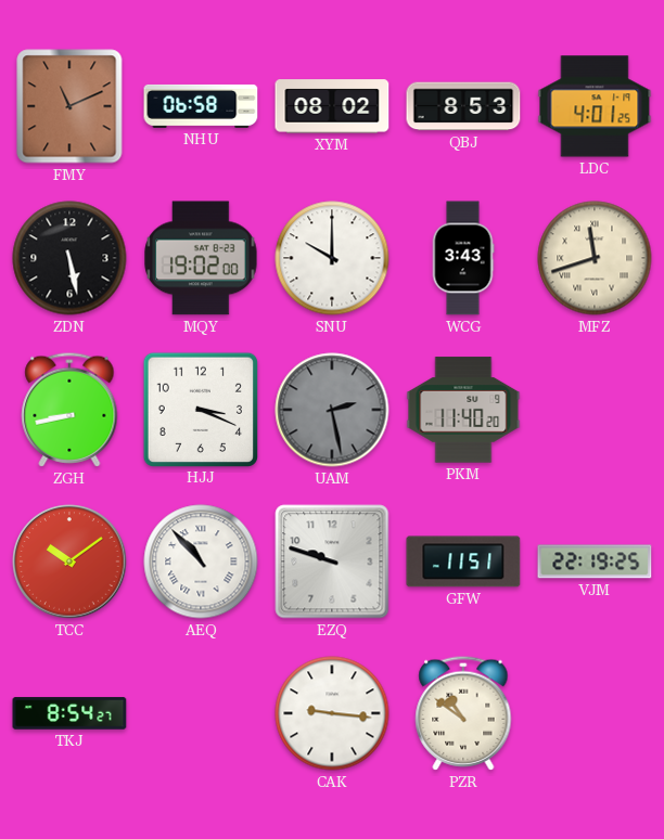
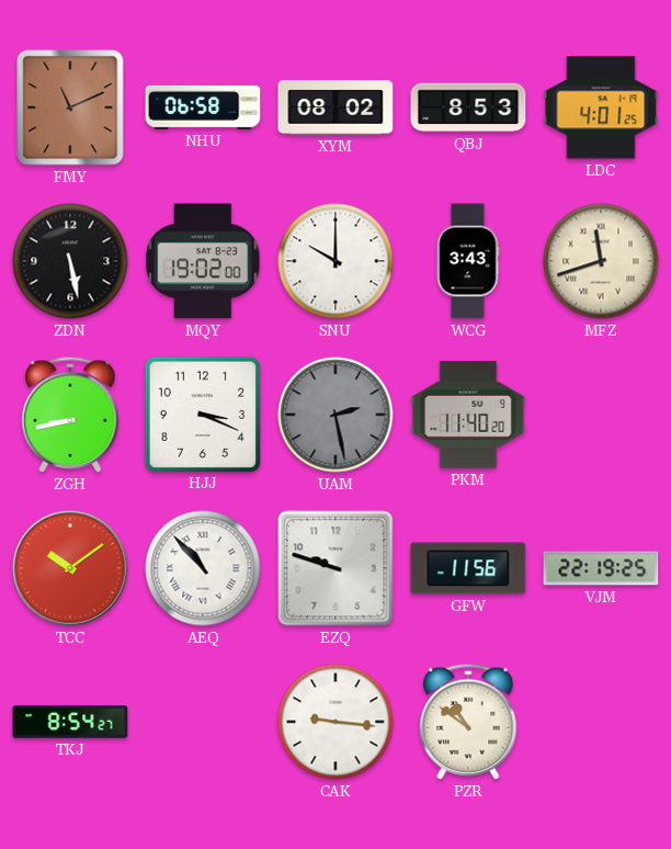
GFW: 11:51 -> 11:56 (468, 568)
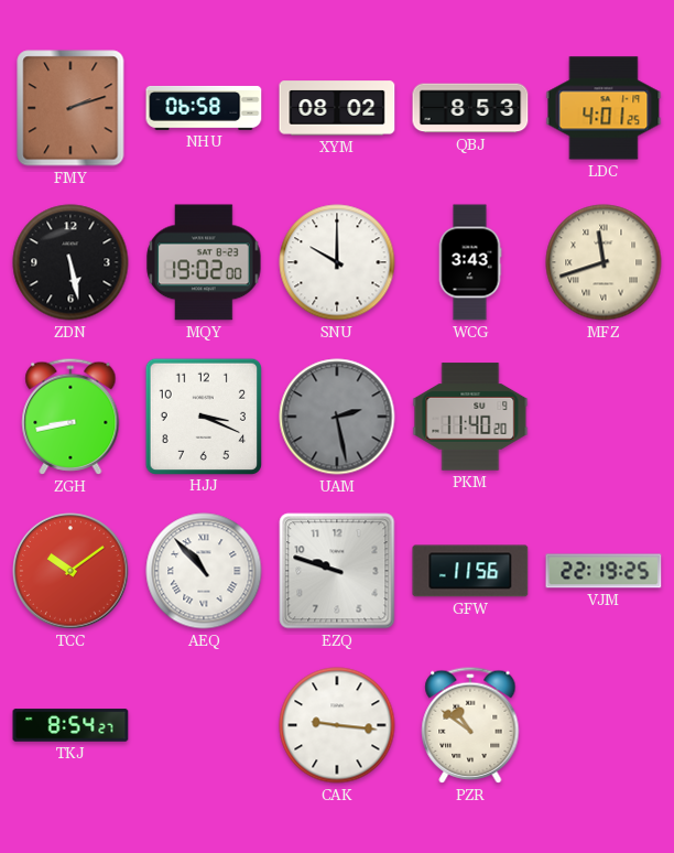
FMY: 11:11 -> 2:12 (70, 108)
